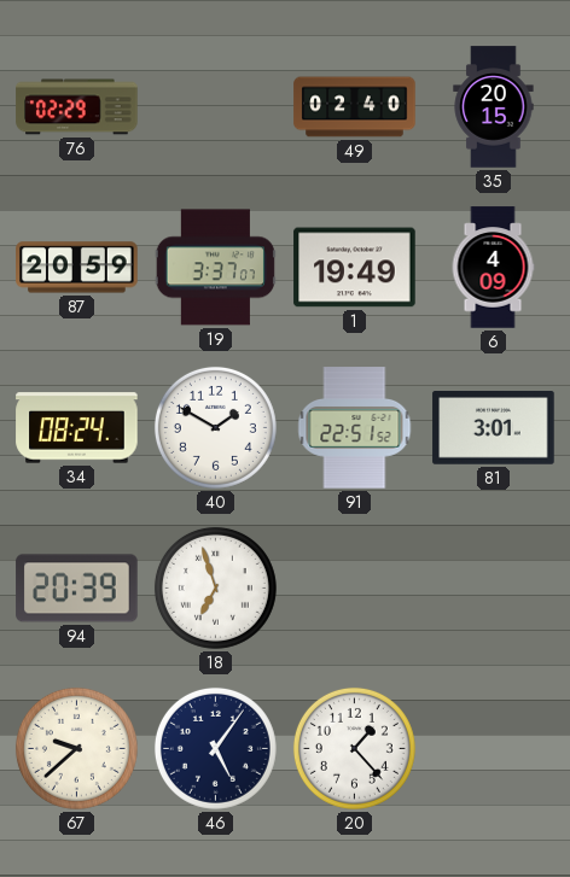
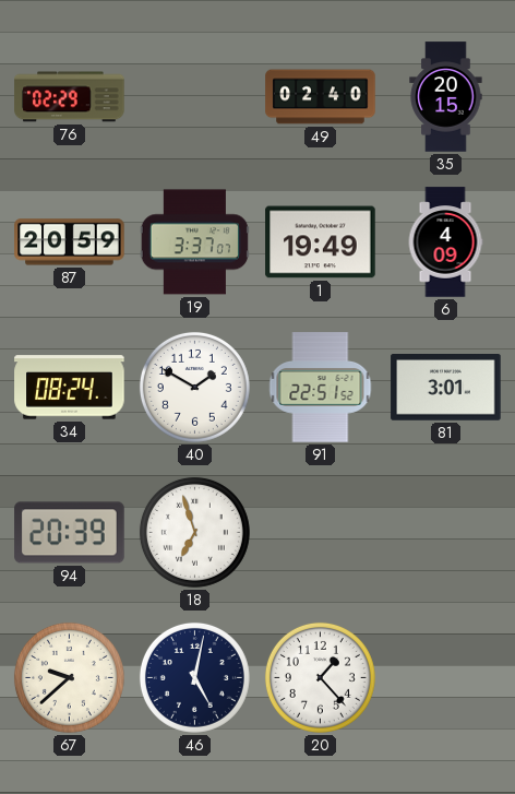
46: 5:06 -> 5:02 (194, 677)
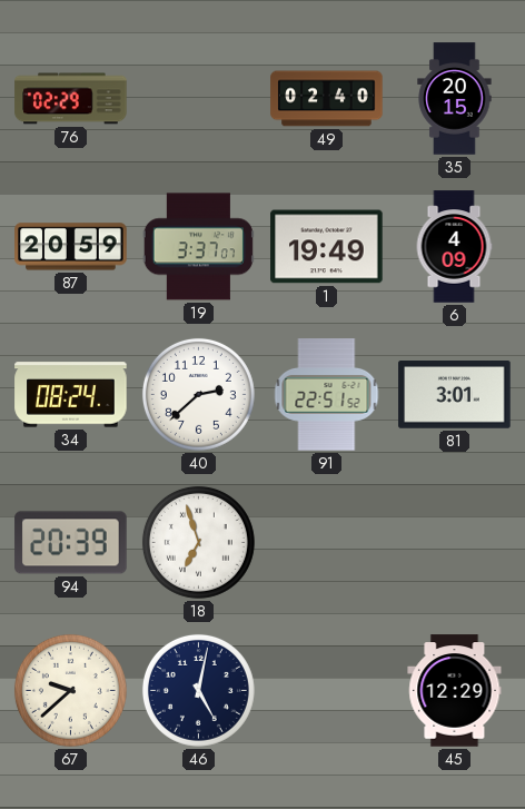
40: 1:50 -> 2:38 (198, 394)
20: 1:23 -> none (320, 677)
45: none -> 12:29 (455, 691)
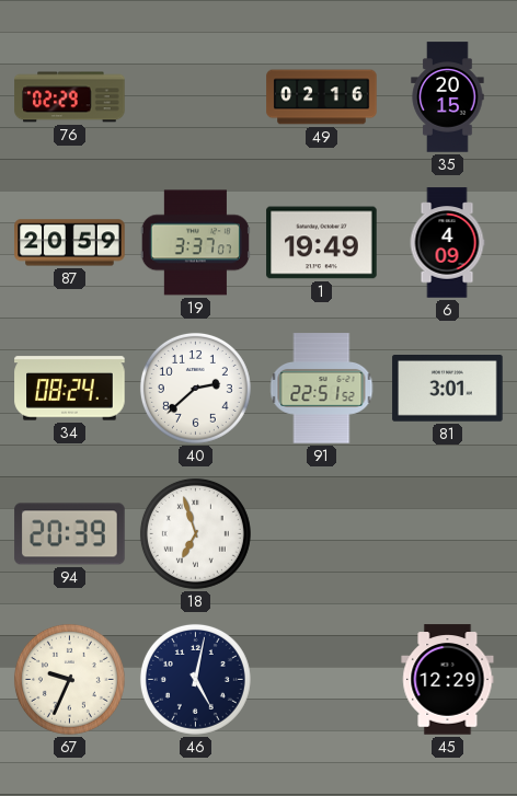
49: 02:40 -> 02:16 (322, 97)
67: 9:38 -> 9:34 (69, 679)
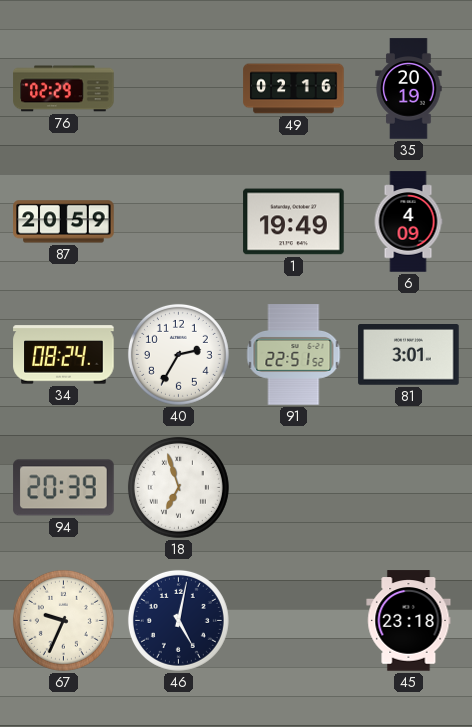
35: 20:15 -> 20:19 (409, 89)
19: 3:37 -> none (195, 243)
40: 2:38 -> 2:35 (178, 354)
45: 12:29 -> 23:18 (409, 621)
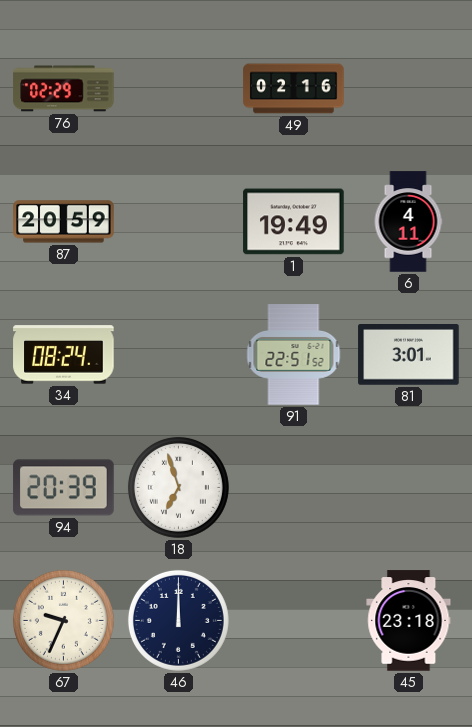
35: 20:19 -> none (409, 89)
6: 4:09 -> 4:11 (408, 222)
40: 2:35 -> none (178, 354)
46: 5:02 -> 12:00 (178, 620)
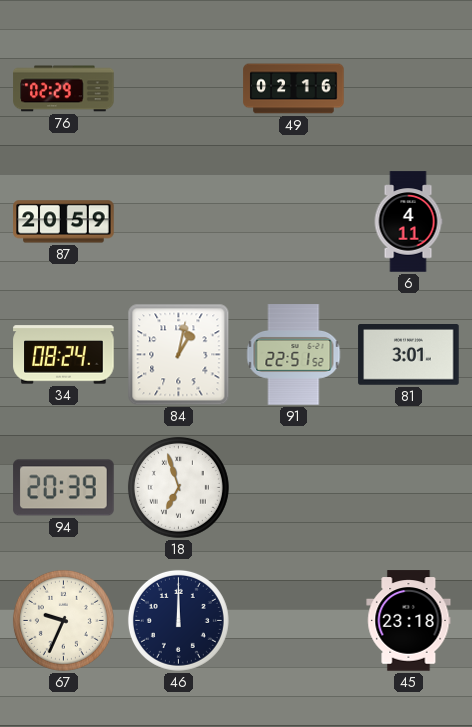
1: 19:49 -> none (294, 222)
84: none -> 1:02 (179, 355)
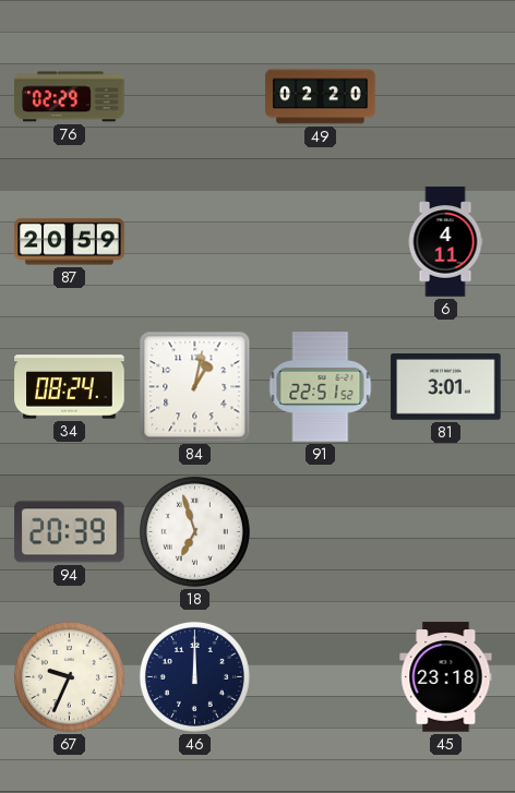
49: 02:16 -> 02:20 (321, 97)
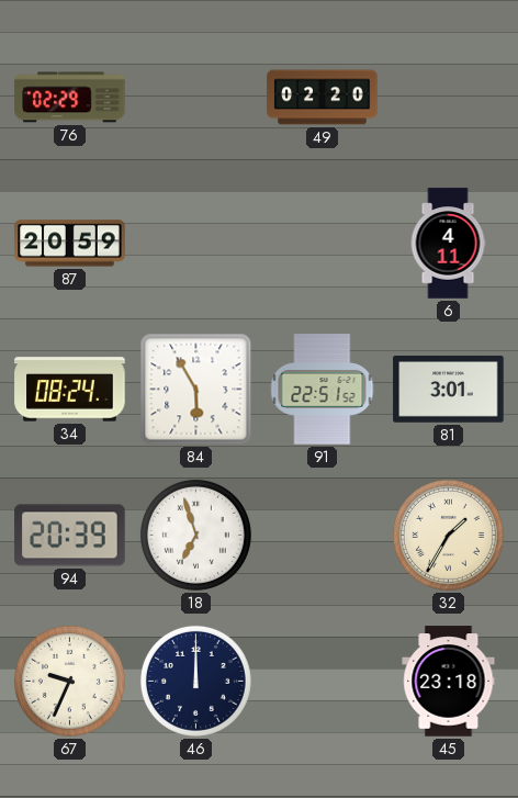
84: 1:02 -> 5:55 (196, 390)
32: none -> 1:35 (448, 535)
